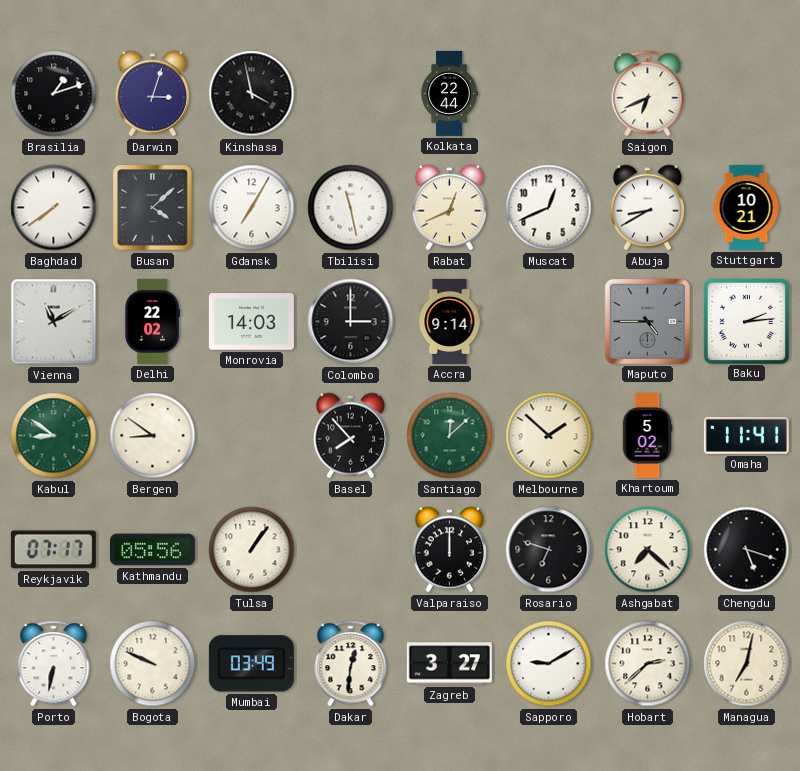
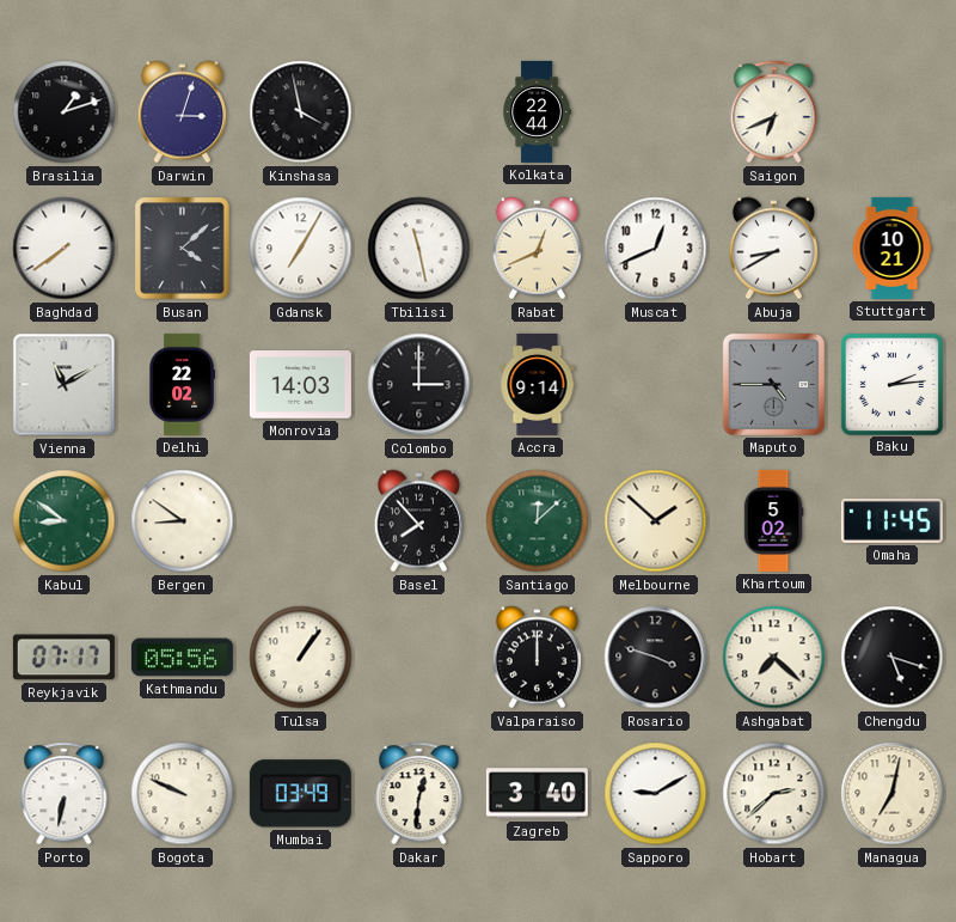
Omaha: 11:41 -> 11:45 (891, 520)
Rosario: 6:48 -> 3:48 (656, 658)
Zagreb: 3:27 -> 3:40 (537, 794)
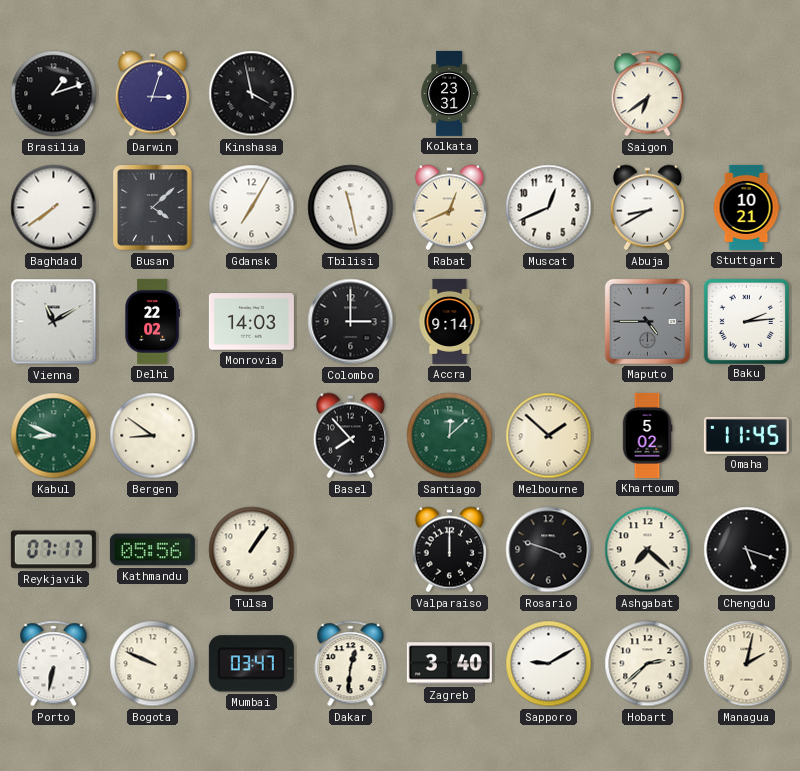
Kolkata: 22:44 -> 23:31 (449, 93)
Saigon: 6:41 -> 6:39 (648, 94)
Kabul: 8:51 -> 8:49 (54, 436)
Mumbai: 03:49 -> 03:47 (251, 664)
Managua: 7:02 -> 2:02 (747, 664)
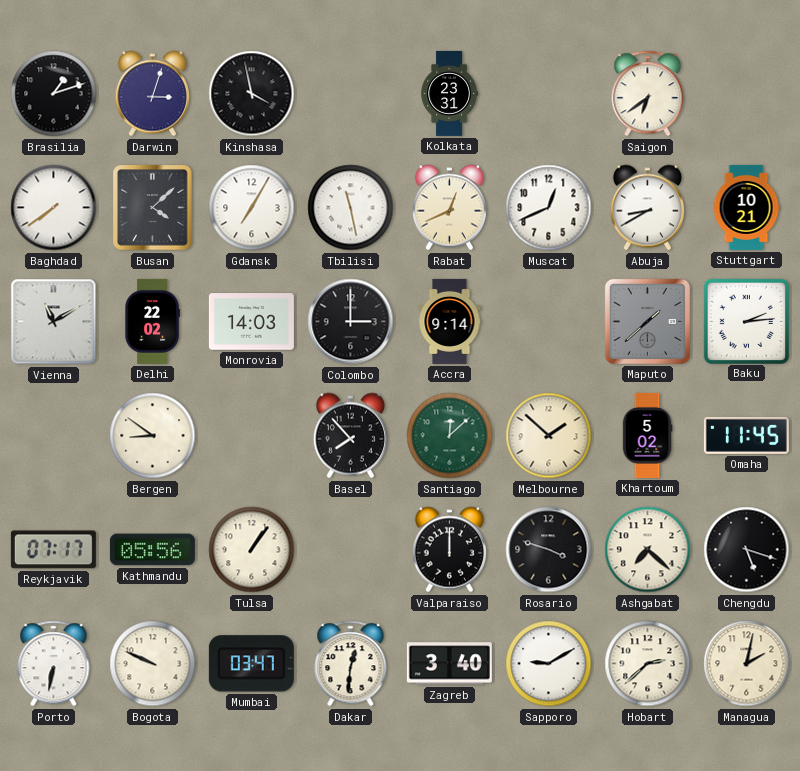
Maputo: 4:45 -> 1:38 (647, 321)
Kabul: 8:49 -> none (54, 436)
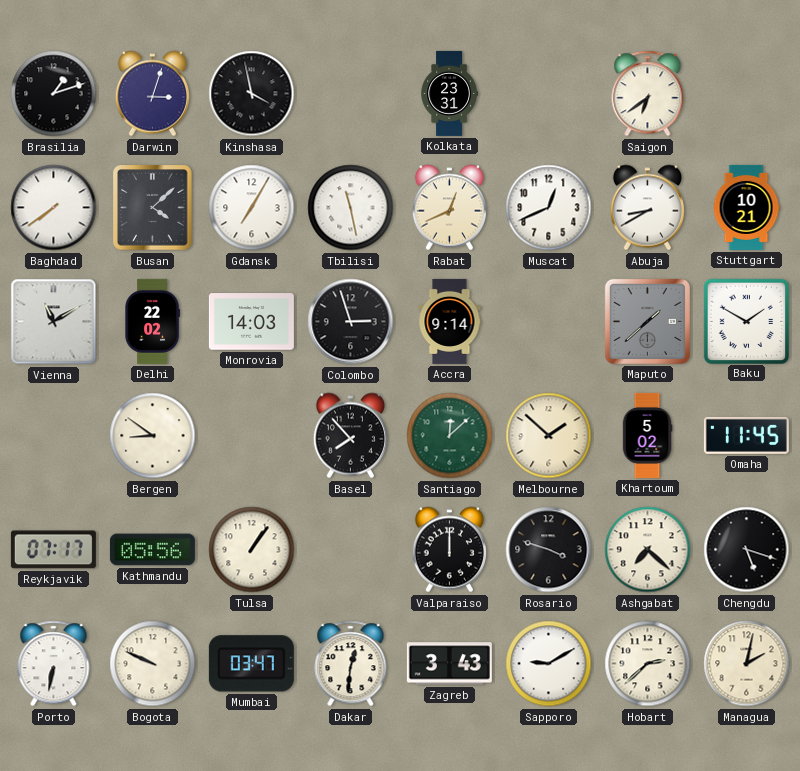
Colombo: 3:00 -> 2:57 (351, 322)
Baku: 2:14 -> 1:50 (746, 321)
Zagreb: 3:40 -> 3:43 (449, 664)
